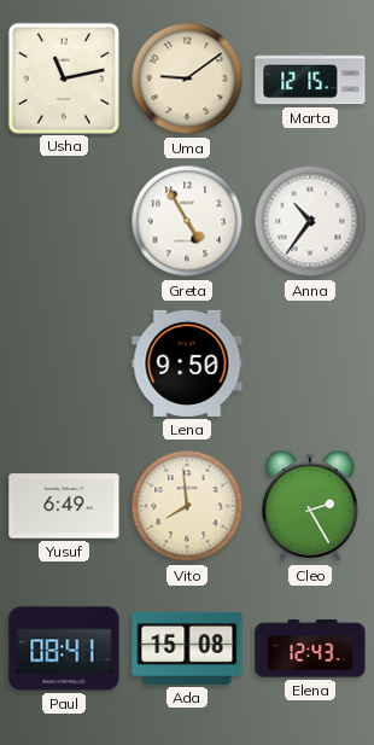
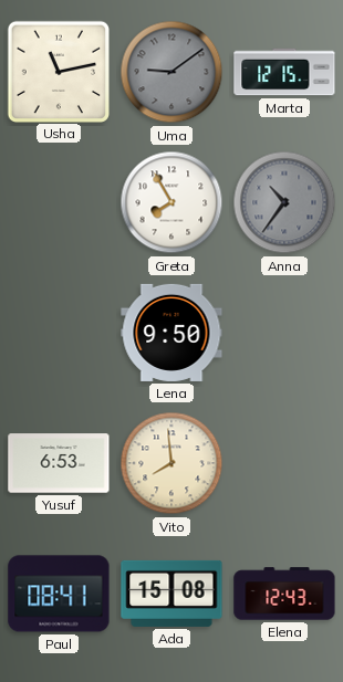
Uma dial: cream -> grey (171, 72)
Greta: 4:55 -> 7:55 (171, 202)
Anna dial: white -> grey (284, 202)
Yusuf: 6:49 -> 6:53 (59, 463)
Cleo: 2:25 -> none (310, 506)
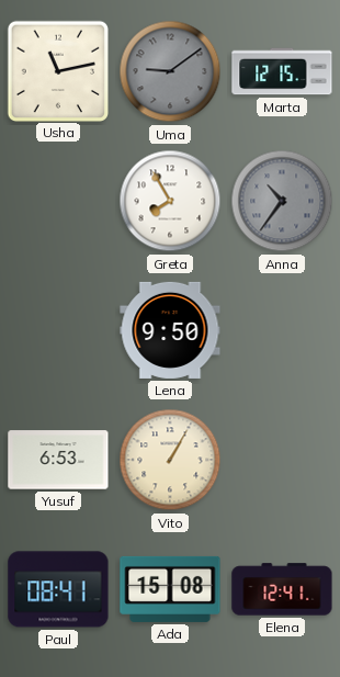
Vito: 7:59 -> 1:05 (170, 460)
Elena: 12:43 -> 12:41 (282, 589)
